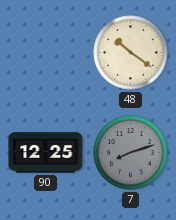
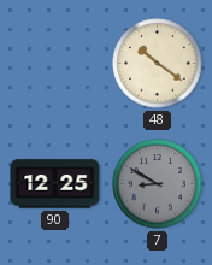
7: 8:12 -> 8:50 (158, 184)
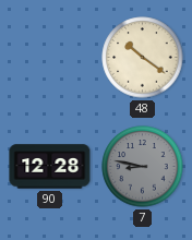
90: 12:25 -> 12:28 (50, 167)
7: 8:50 -> 8:47 (143, 167)
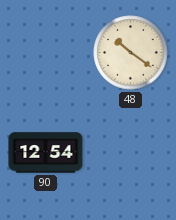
90: 12:28 -> 12:54 (46, 153)
7: 8:47 -> none (143, 167)
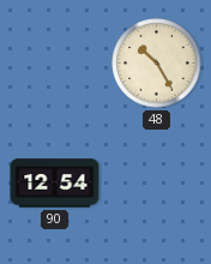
48: 10:21 -> 10:25 (157, 64)
